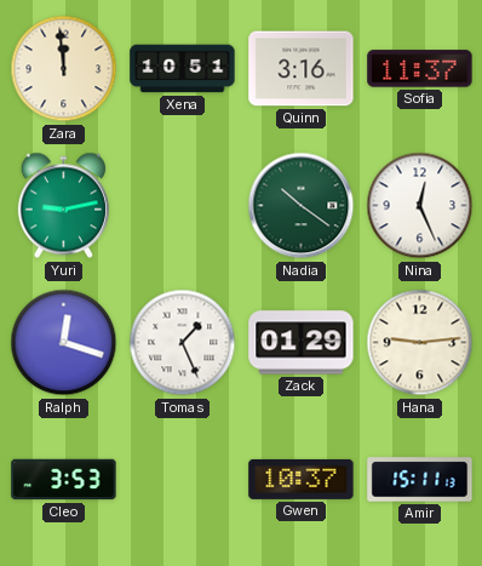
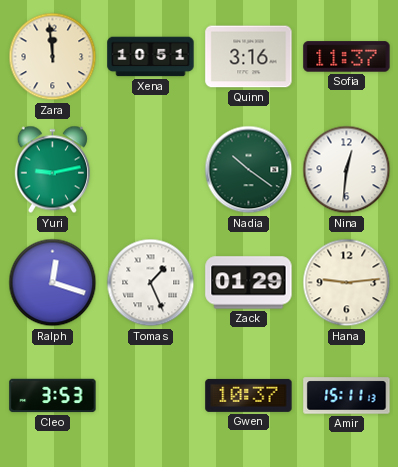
Nina: 12:26 -> 12:31 (347, 170)
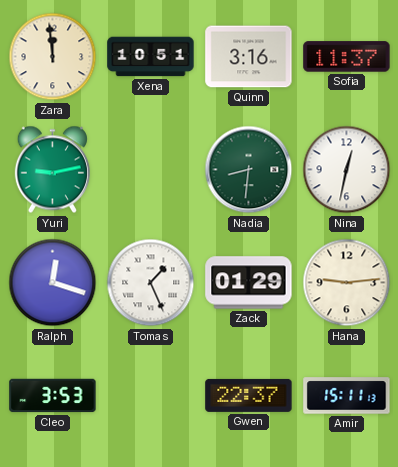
Nadia: 10:21 -> 8:31 (249, 170)
Nina: 12:31 -> 12:32 (347, 170)
Gwen: 10:37 -> 22:37 (249, 395)
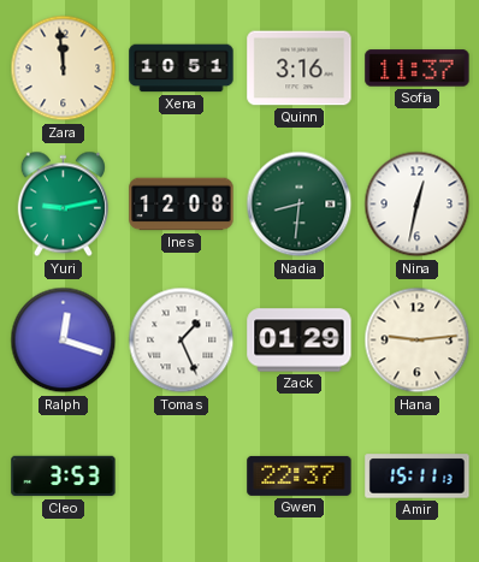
Ines: none -> 12:08 (182, 205)
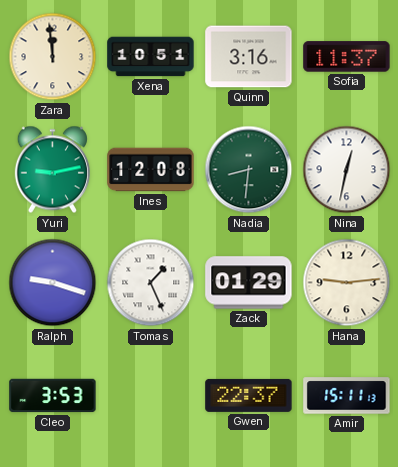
Ralph: 12:18 -> 9:18 (53, 283)
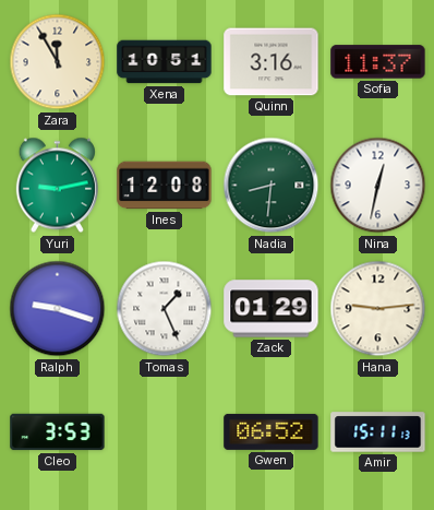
Zara: 11:59 -> 11:55 (58, 62)
Gwen: 22:37 -> 06:52 (272, 431)
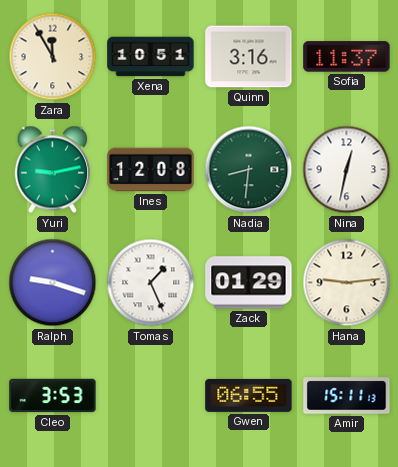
Gwen: 06:52 -> 06:55 (249, 395)
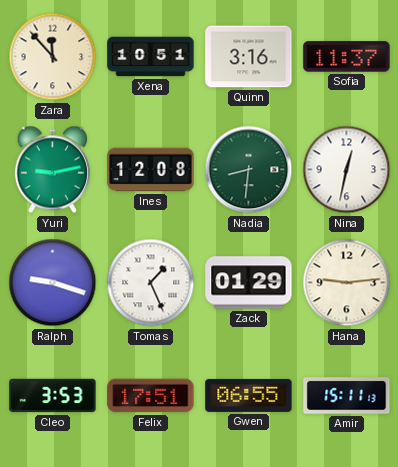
Zara: 11:55 -> 11:53 (53, 57)
Felix: none -> 17:51 (151, 396)
